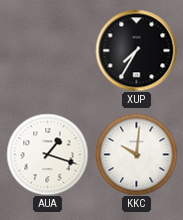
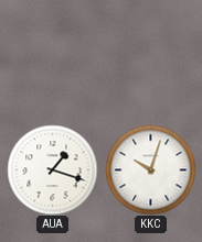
XUP: 7:35 -> none (136, 50)
KKC: 10:01 -> 10:03 (150, 169)
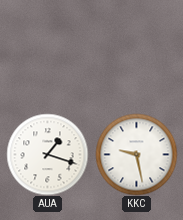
KKC: 10:03 -> 9:28 (136, 154)
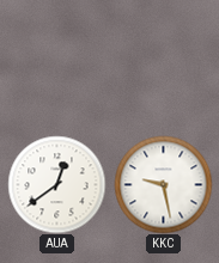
AUA: 1:18 -> 12:39 (56, 184)
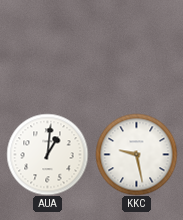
AUA: 12:39 -> 1:01 (47, 154)
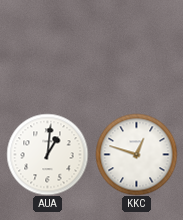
KKC: 9:28 -> 12:48 (136, 154)
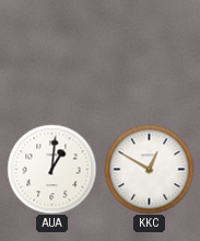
KKC: 12:48 -> 12:50 (149, 169)
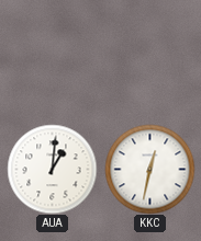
KKC: 12:50 -> 12:32 (149, 169)
